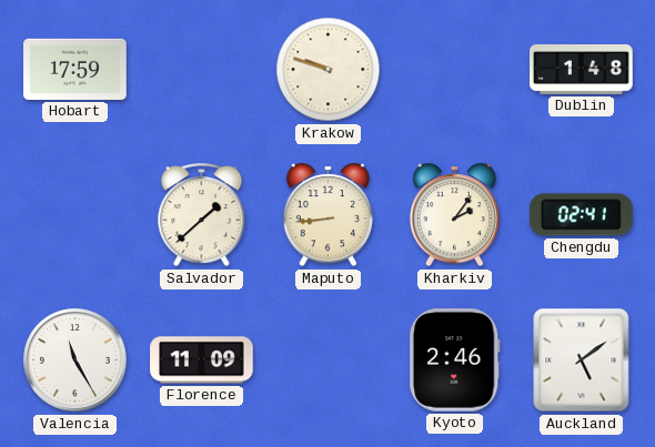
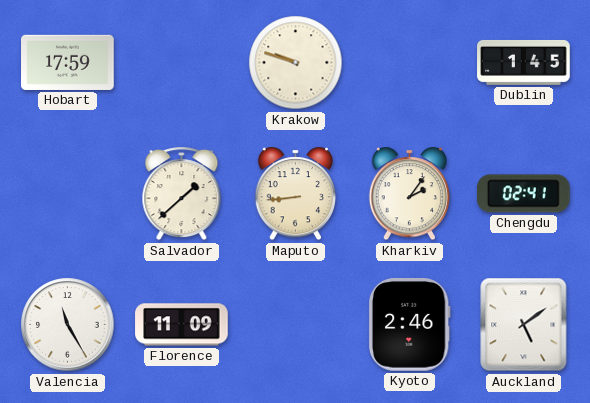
Dublin: 1:48 -> 1:45 (524, 62)
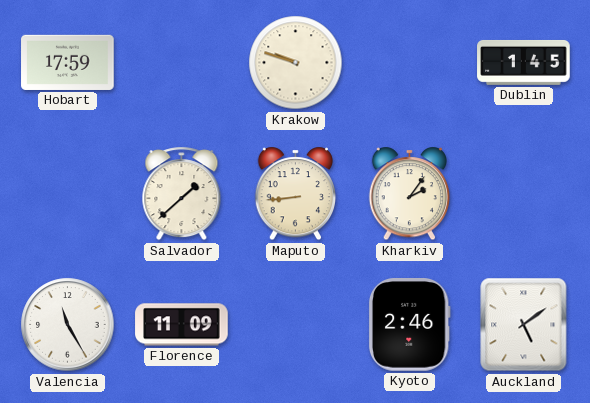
Chengdu: 02:41 -> none (524, 194)
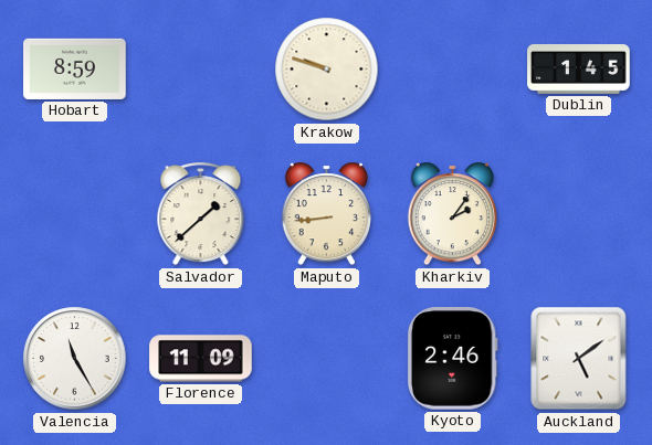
Hobart: 17:59 -> 8:59 (75, 68)
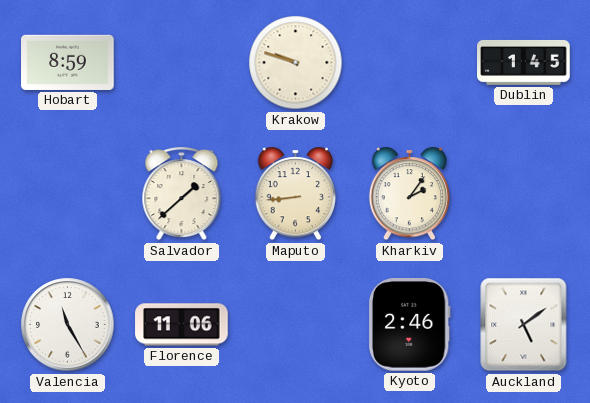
Florence: 11:09 -> 11:06 (182, 325)
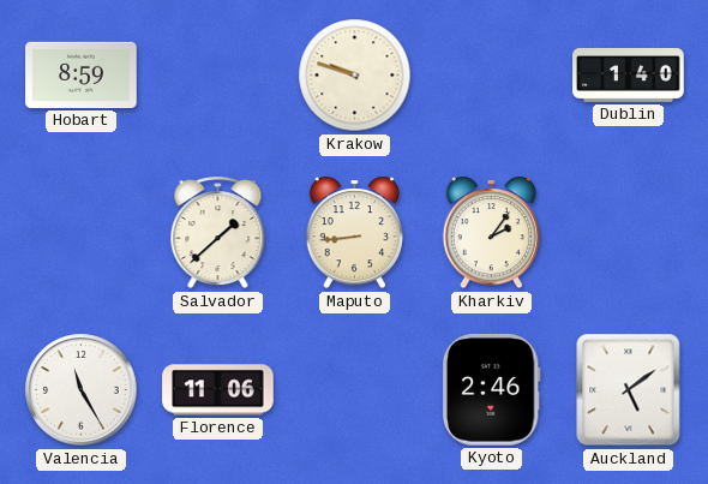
Dublin: 1:45 -> 1:40 (629, 74)
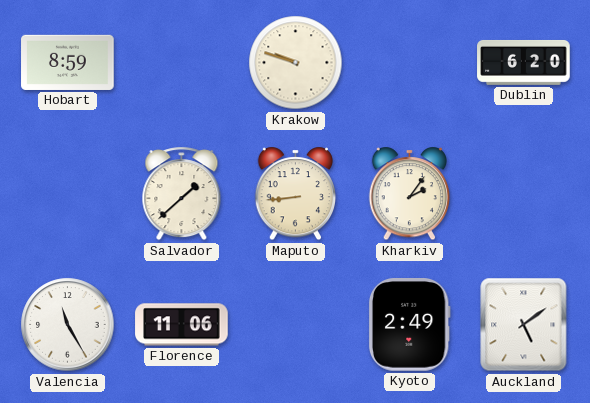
Dublin: 1:40 -> 6:20 (524, 62)
Kyoto: 2:46 -> 2:49 (409, 325)
